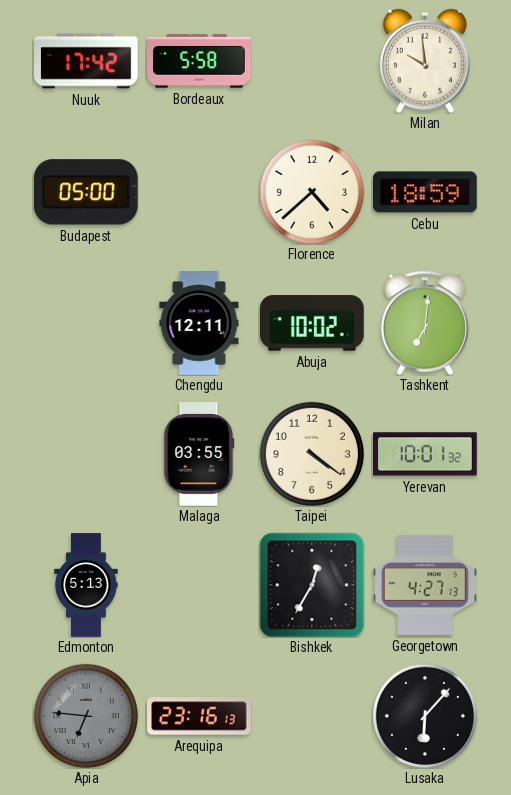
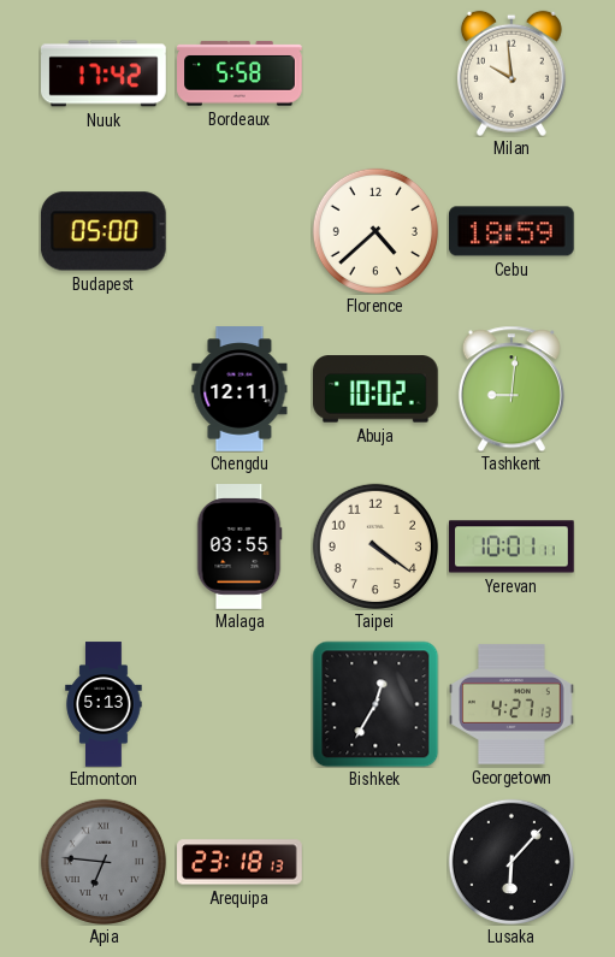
Tashkent: 7:01 -> 9:01 (511, 389)
Yerevan: 10:01:32 -> 10:01:11 (511, 547)
Arequipa: 23:16 -> 23:18 (240, 862)
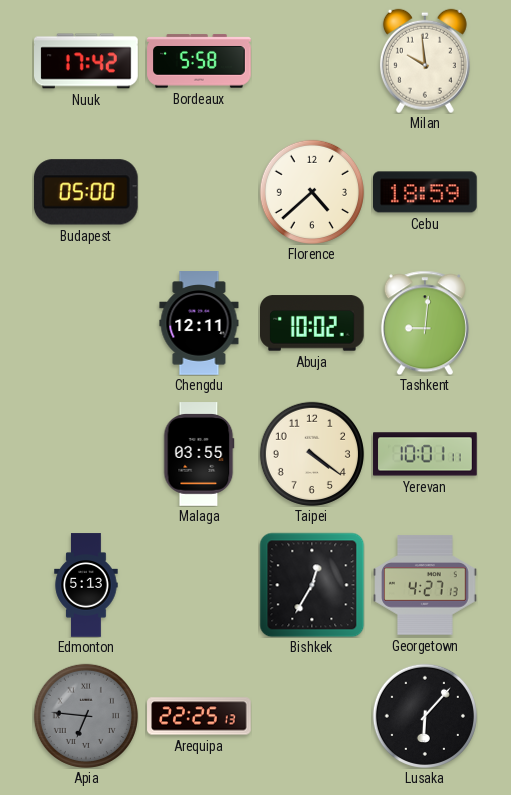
Arequipa: 23:18 -> 22:25 (199, 716)
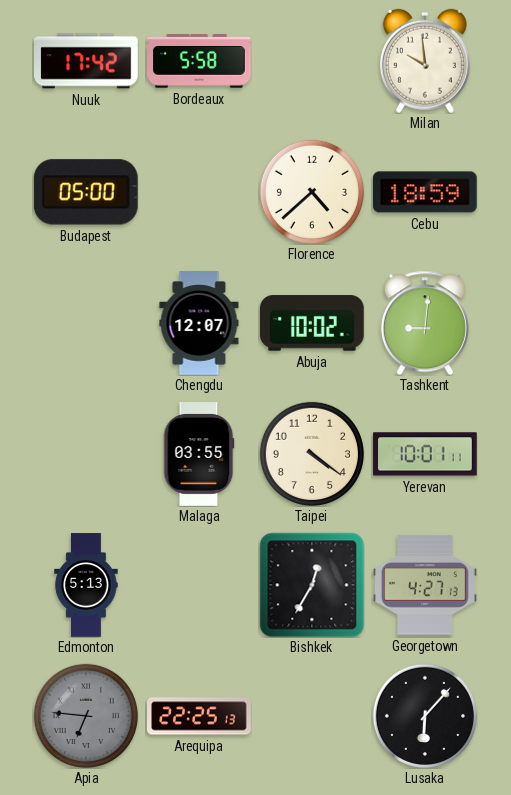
Chengdu: 12:11 -> 12:07 (199, 323)
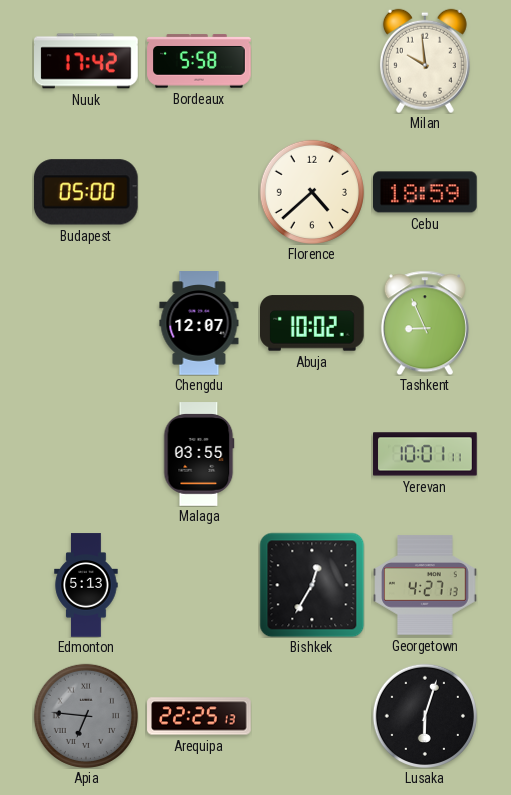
Tashkent: 9:01 -> 8:56 (425, 323)
Taipei: 4:21 -> none (312, 454)
Lusaka: 6:07 -> 6:03 (425, 716)
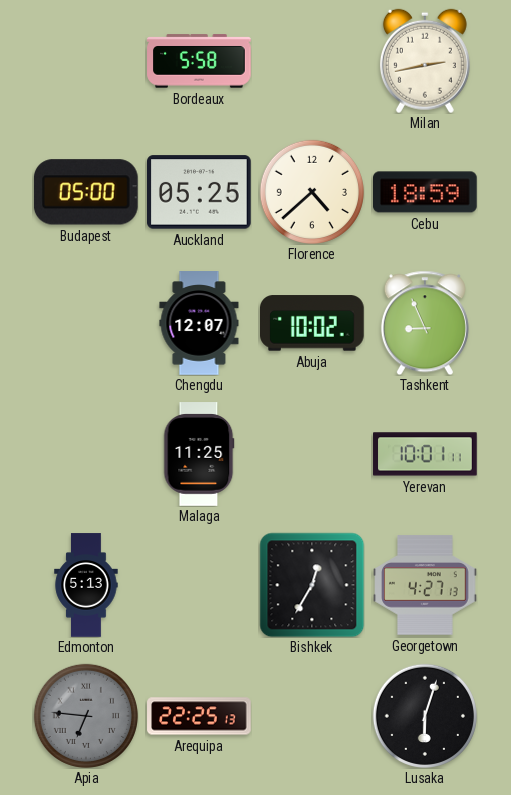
Nuuk: 17:42 -> none (87, 61)
Milan: 9:59 -> 2:43 (425, 61)
Auckland: none -> 05:25 (200, 192)
Malaga: 03:55 -> 11:25 (199, 454)
